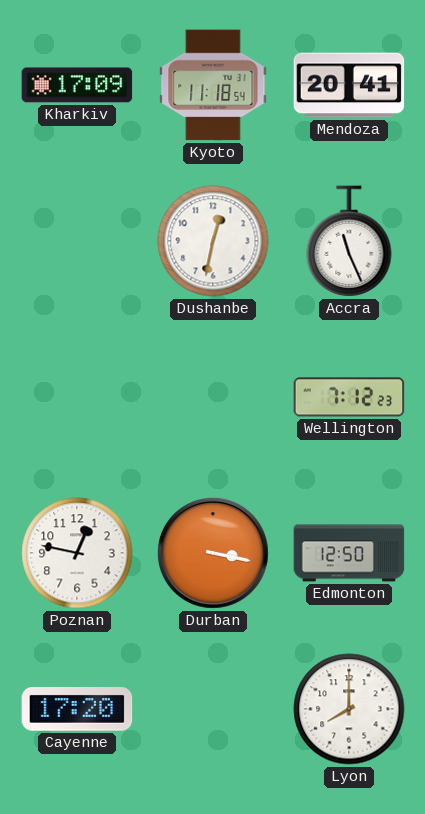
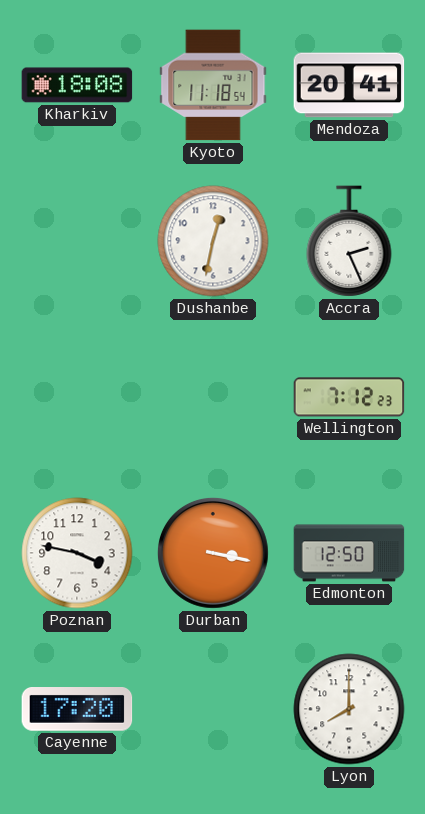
Kharkiv: 17:09 -> 18:08 (77, 85)
Accra: 11:26 -> 2:26 (349, 241)
Poznan: 12:47 -> 3:47 (77, 553)
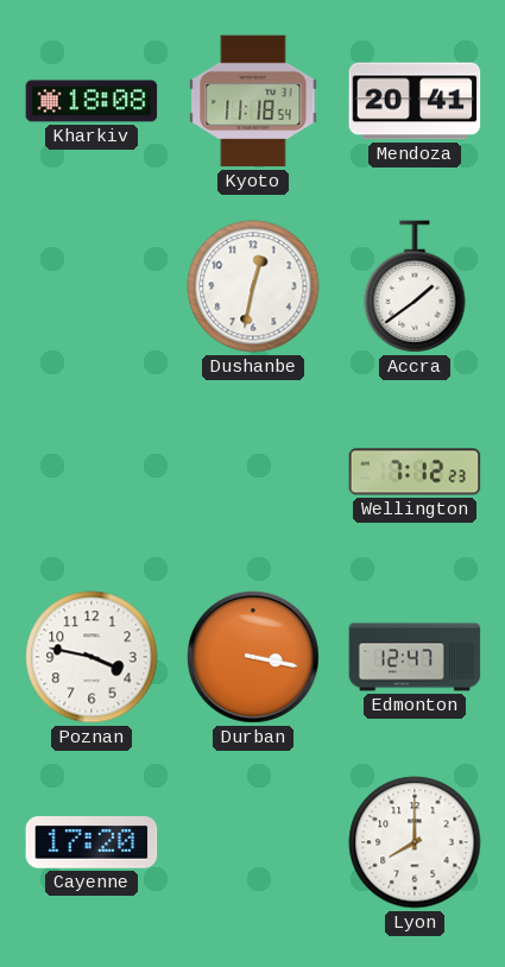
Accra: 2:26 -> 1:39 (415, 286)
Edmonton: 12:50 -> 12:47 (415, 657)
